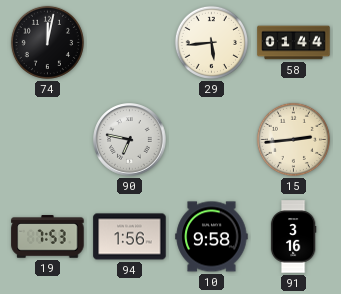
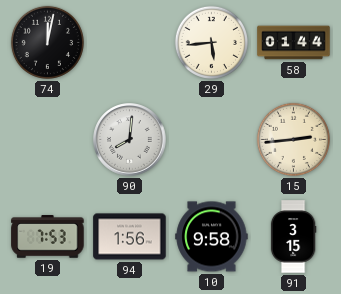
90: 6:47 -> 8:01 (130, 140)
91: 3:16 -> 3:15 (293, 237)
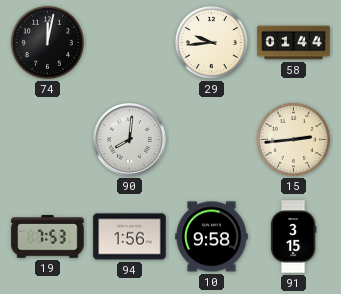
29: 5:44 -> 9:44 (211, 42)
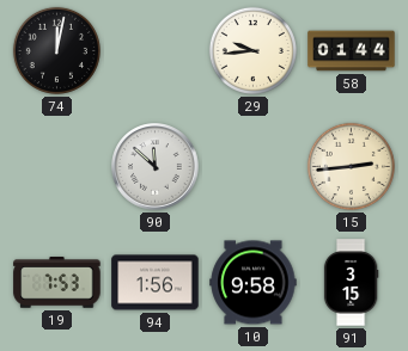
90: 8:01 -> 11:52 (156, 167)
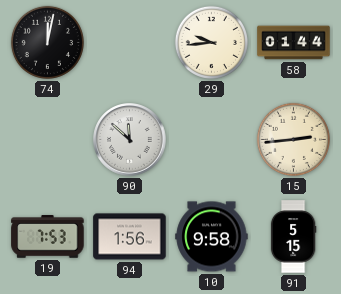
91: 3:15 -> 5:15 (293, 237)
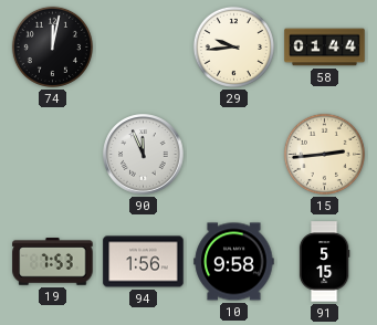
90: 11:52 -> 11:56 (144, 155)
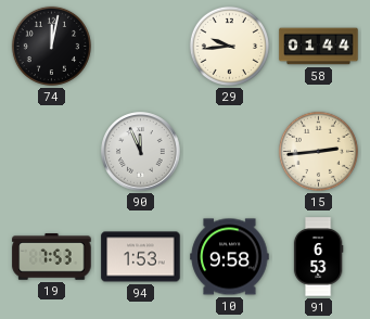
94: 1:56 -> 1:53 (141, 257)
91: 5:15 -> 6:53 (318, 257)
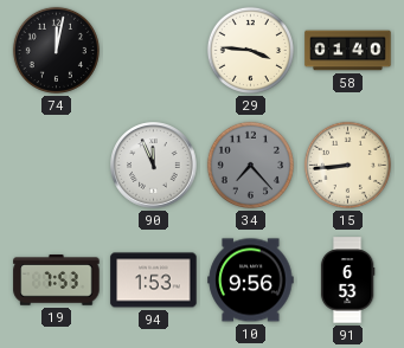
29: 9:44 -> 3:46 (250, 50)
58: 01:44 -> 01:40 (348, 51)
34: none -> 7:23 (250, 165)
15: 2:44 -> 8:44 (347, 165)
10: 9:58 -> 9:56 (251, 281)
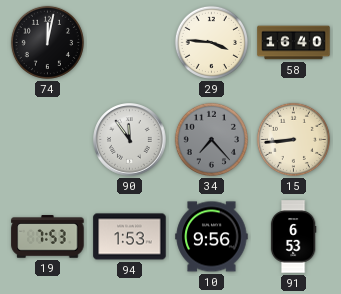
58: 01:40 -> 16:40 (294, 43)
90: 11:56 -> 11:54 (130, 140)
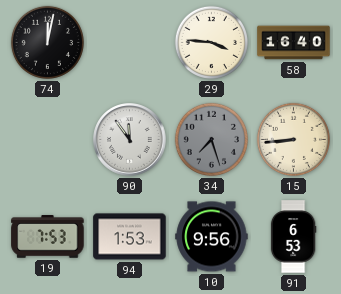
34: 7:23 -> 7:27 (211, 139)
